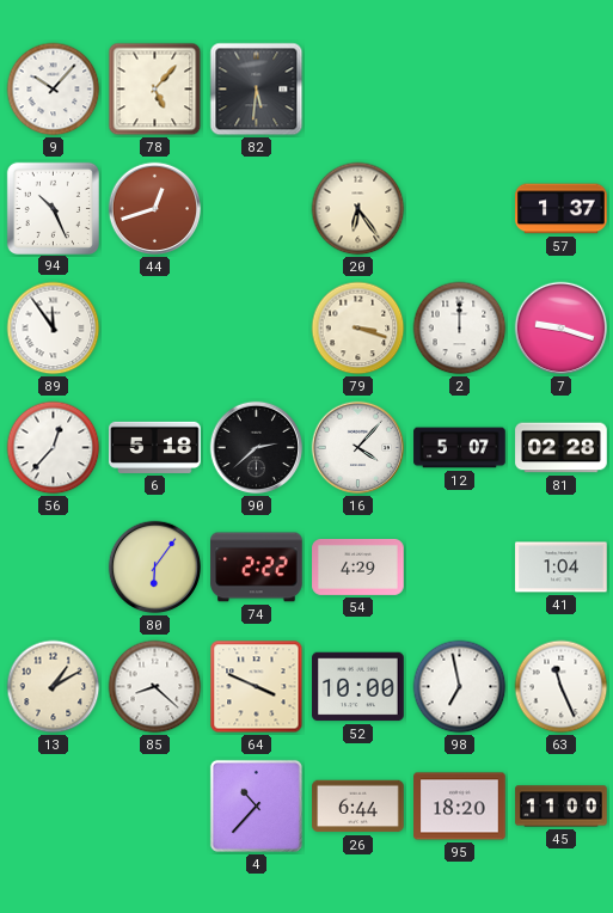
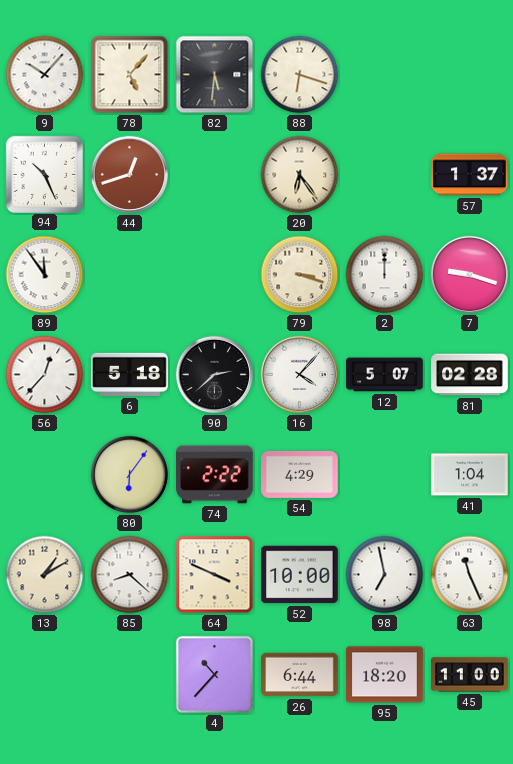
88: none -> 6:18 (300, 75)
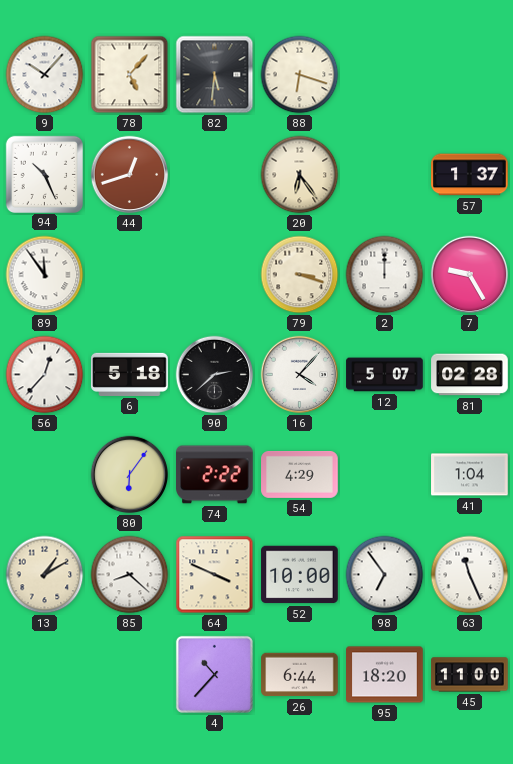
7: 9:18 -> 9:25 (470, 275)
98: 6:58 -> 6:54 (385, 575)
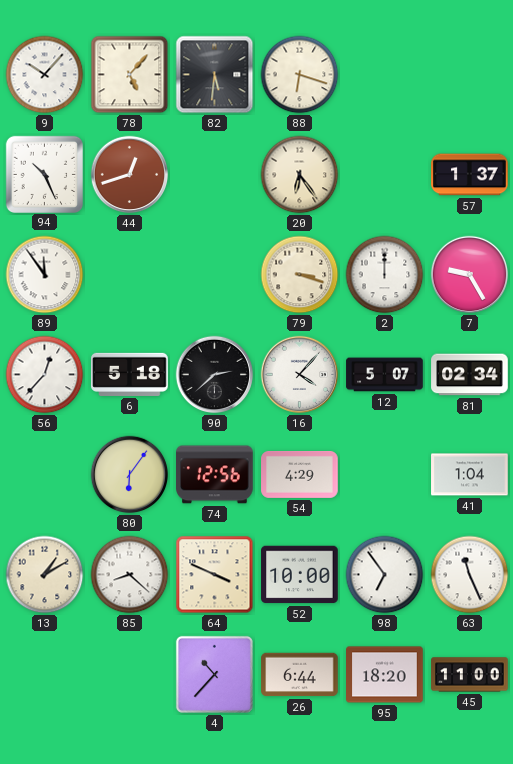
81: 02:28 -> 02:34 (470, 375)
74: 2:22 -> 12:56 (215, 475)
